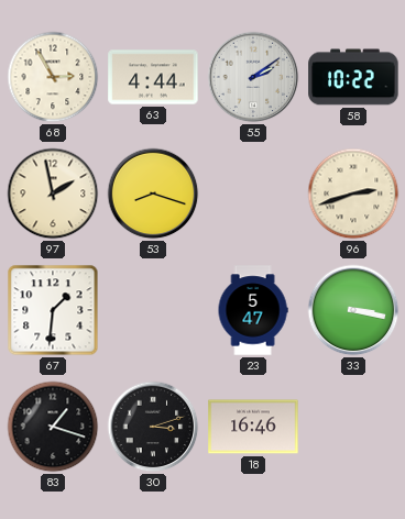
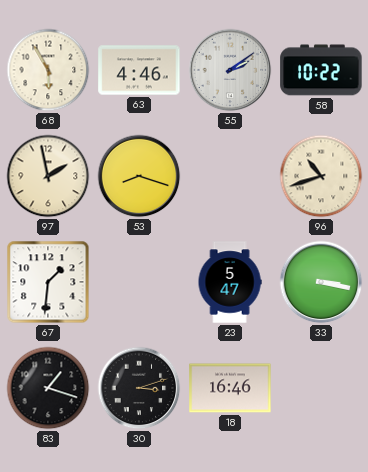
68: 2:55 -> 5:55 (48, 70)
63: 4:44 -> 4:46 (139, 70)
96: 2:42 -> 10:42 (321, 176)
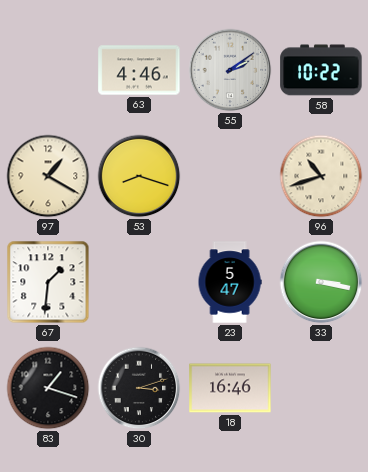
68: 5:55 -> none (48, 70)
97: 1:58 -> 1:20 (48, 176)
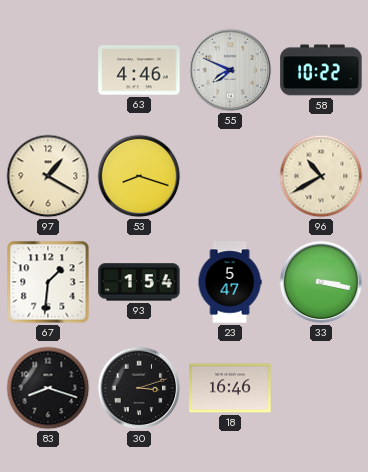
55: 2:09 -> 7:49 (230, 70)
96: 10:42 -> 10:40 (321, 176)
93: none -> 1:54 (139, 282)
83: 1:18 -> 8:18 (48, 388)
